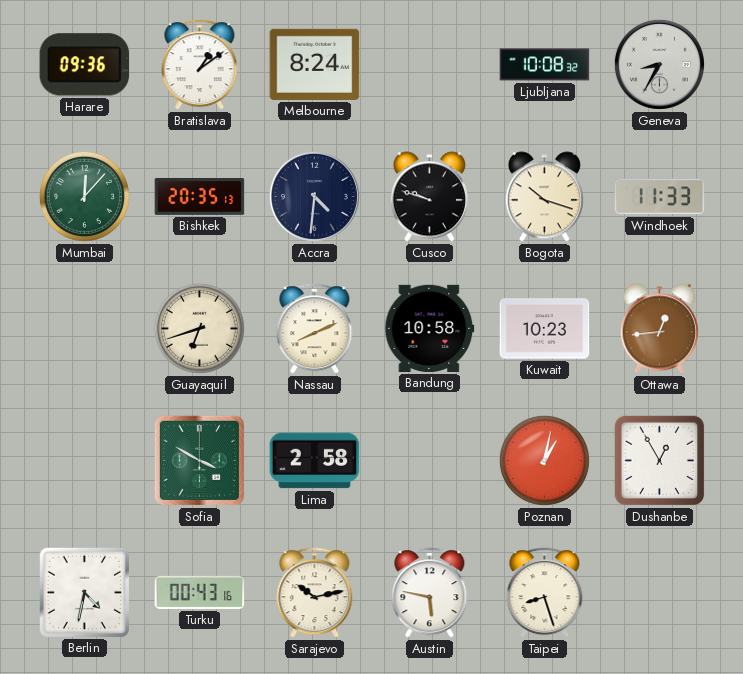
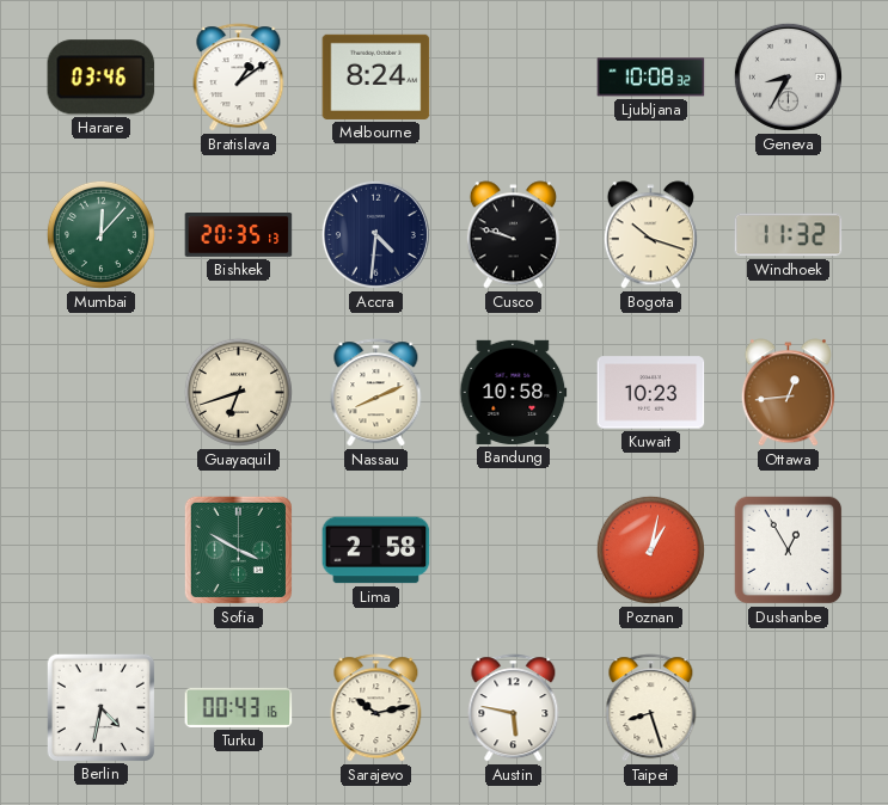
Harare: 09:36 -> 03:46 (102, 78)
Windhoek: 11:33 -> 11:32 (789, 235)
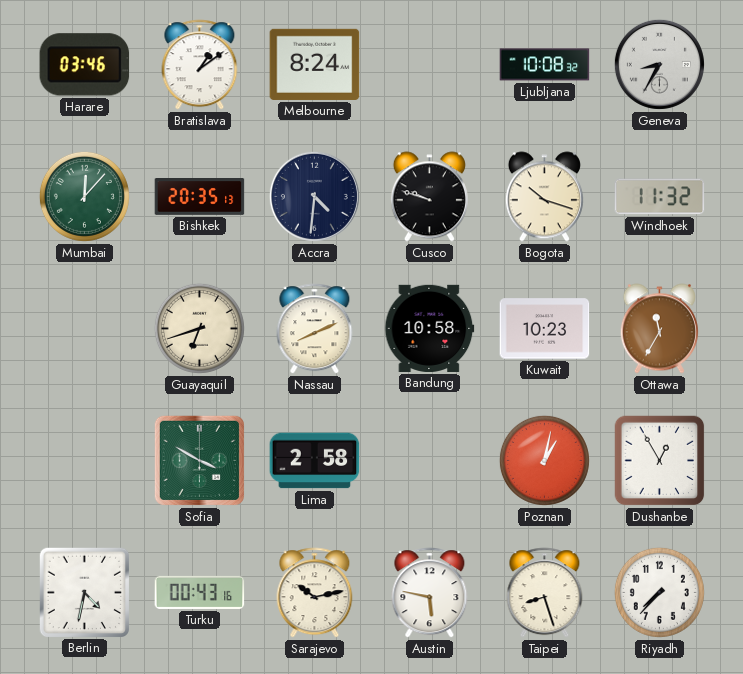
Ottawa: 12:44 -> 11:35 (659, 329)
Riyadh: none -> 7:37 (659, 592)
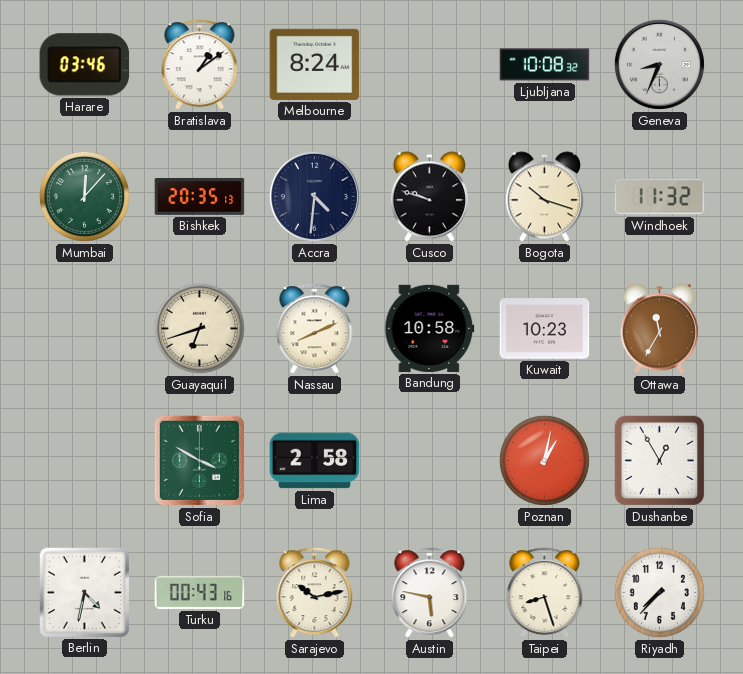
Geneva: 8:35 -> 8:34 (659, 64)
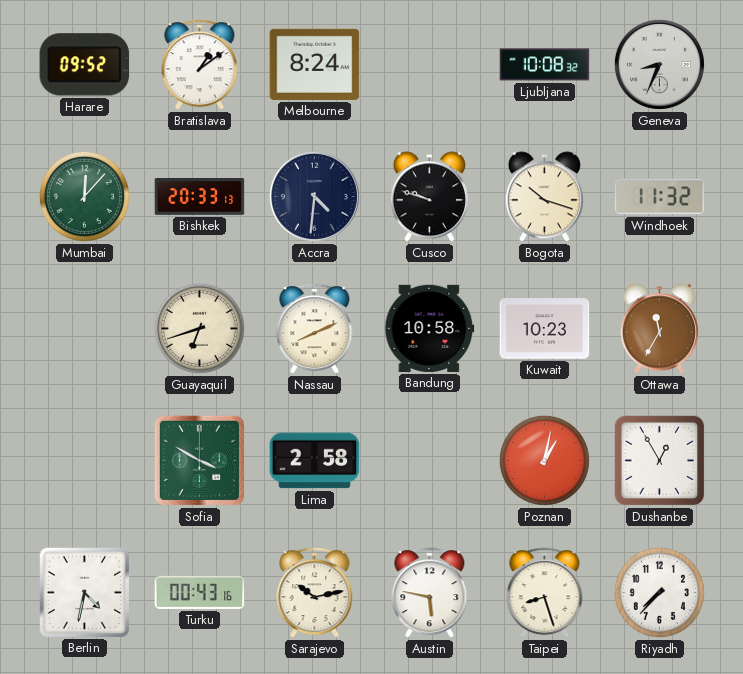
Harare: 03:46 -> 09:52 (85, 65)
Bishkek: 20:35 -> 20:33 (200, 197)
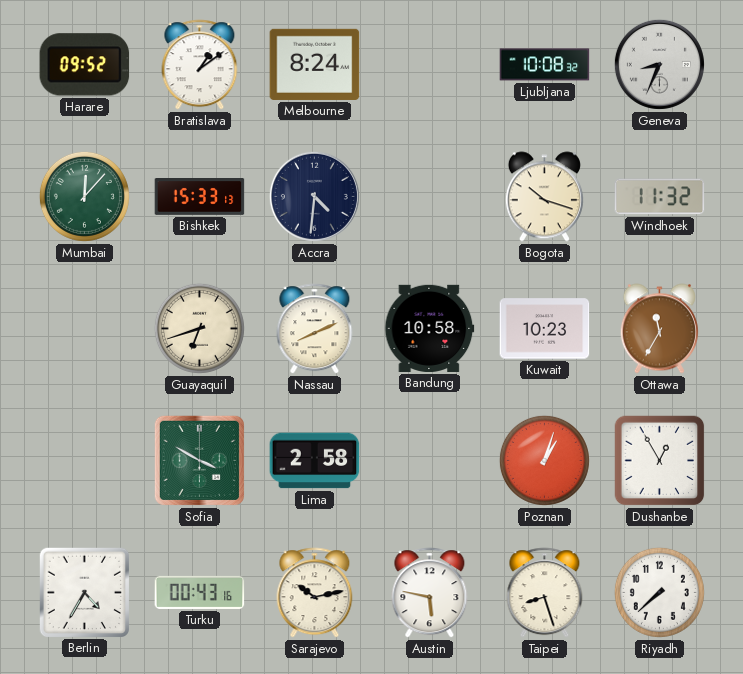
Bishkek: 20:33 -> 15:33 (200, 197)
Cusco: 9:48 -> none (429, 197)
Poznan: 1:02 -> 1:03 (544, 460)
Berlin: 4:32 -> 4:35 (84, 592)
Riyadh: 7:37 -> 7:38 (659, 592)
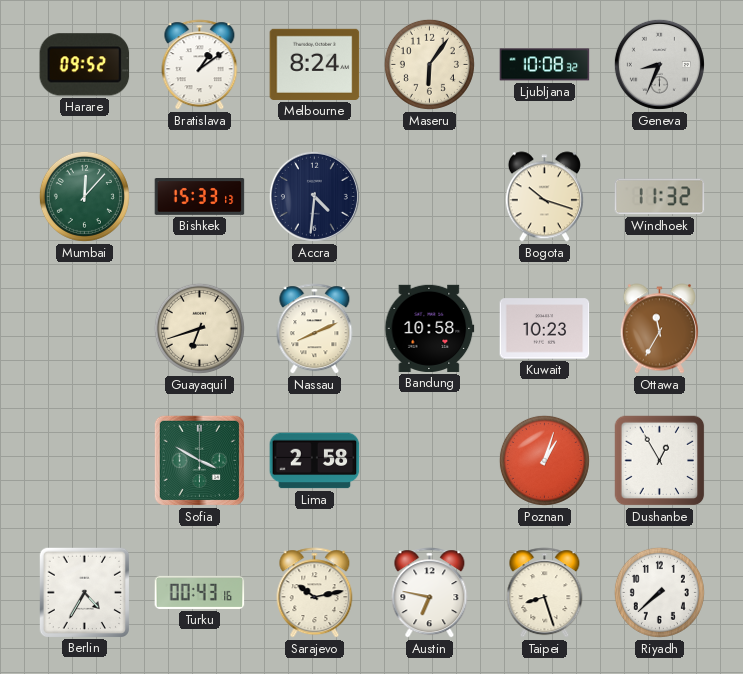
Maseru: none -> 6:06 (429, 64)
Austin: 5:47 -> 6:47 (430, 593)
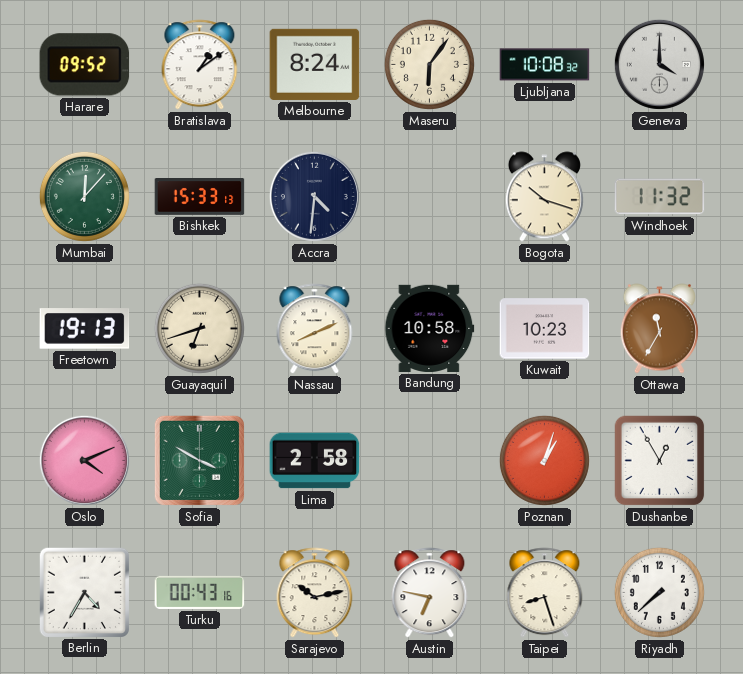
Geneva: 8:34 -> 4:00 (659, 64)
Freetown: none -> 19:13 (85, 329)
Oslo: none -> 4:11 (84, 460)
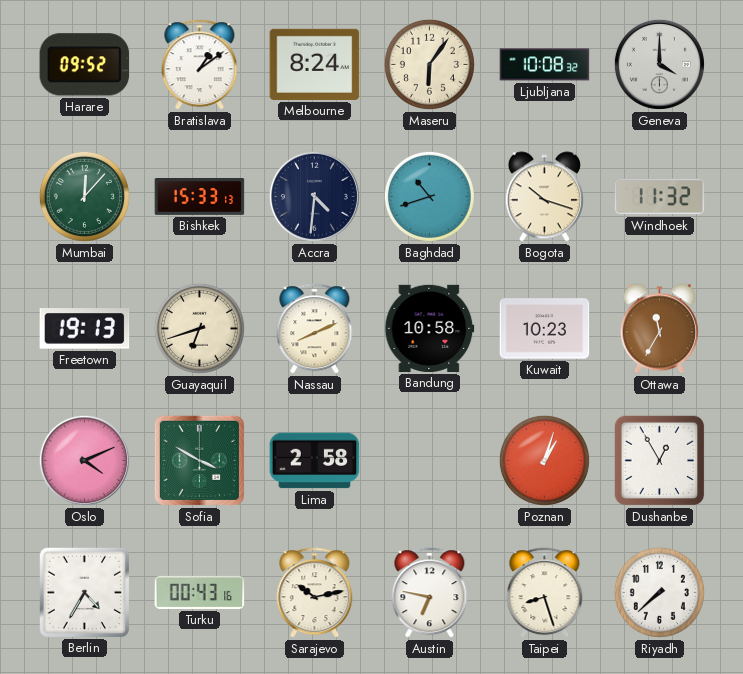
Baghdad: none -> 10:42 (429, 196)
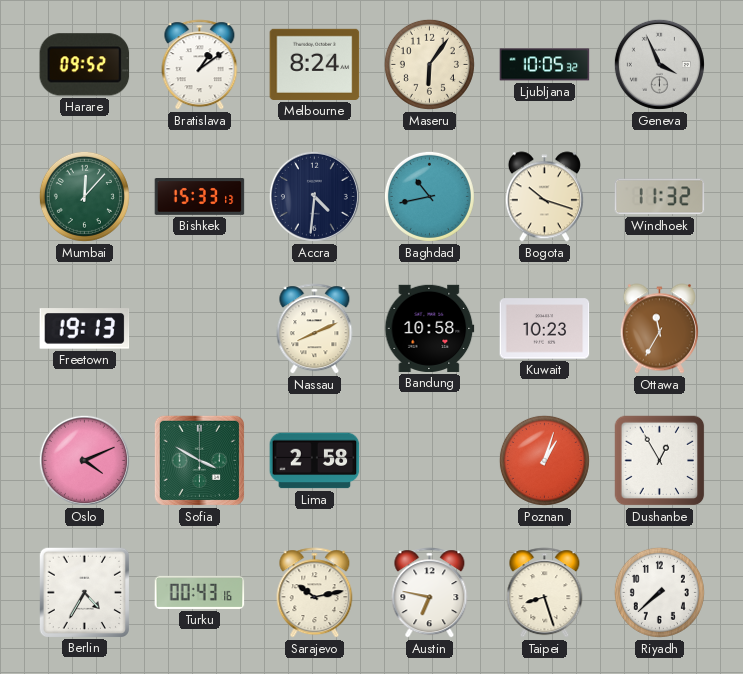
Ljubljana: 10:08 -> 10:05 (545, 65)
Geneva: 4:00 -> 3:56 (659, 64)
Baghdad: 10:42 -> 10:43 (429, 196)
Guayaquil: 6:42 -> none (199, 328)
